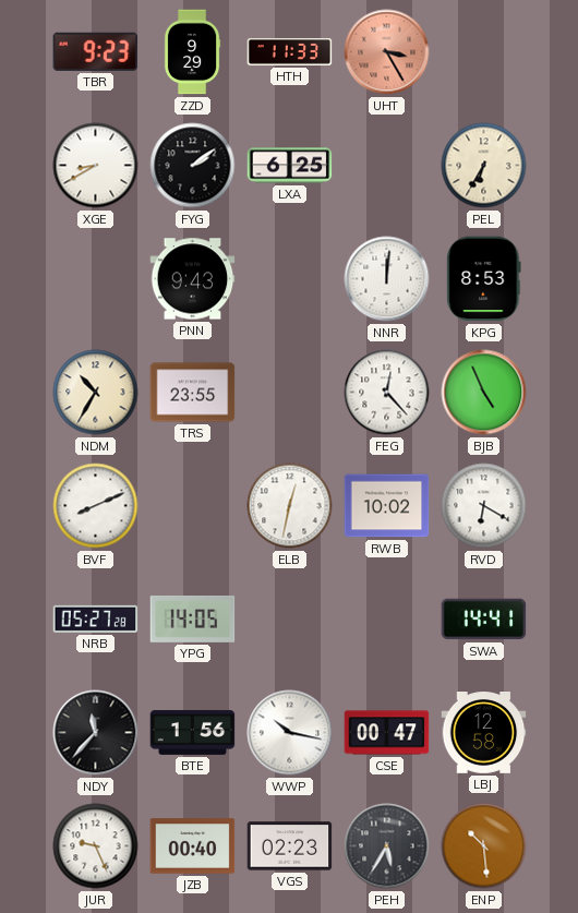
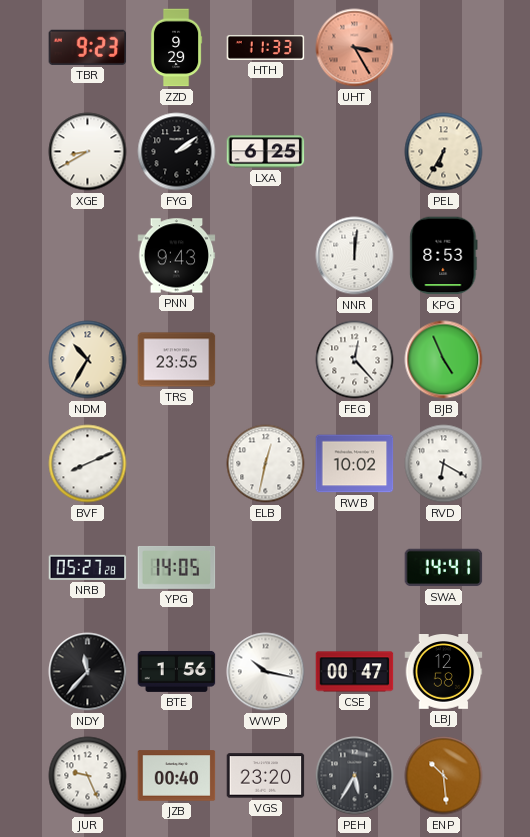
VGS: 02:23 -> 23:20 (266, 776)
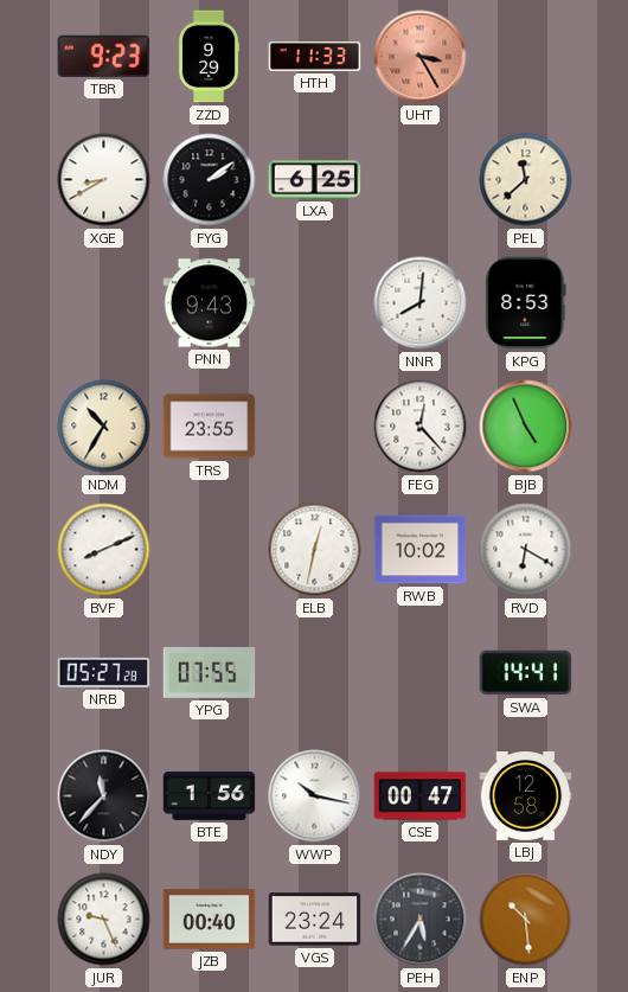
PEL: 6:35 -> 11:38 (526, 180)
NNR: 12:01 -> 8:01 (421, 303)
YPG: 14:05 -> 07:55 (210, 672)
VGS: 23:20 -> 23:24 (315, 920)
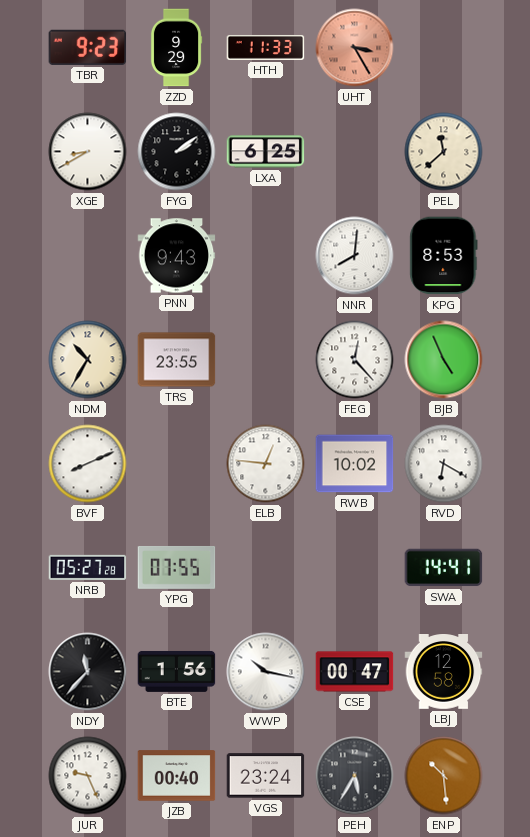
ELB: 12:32 -> 12:46 (266, 464)
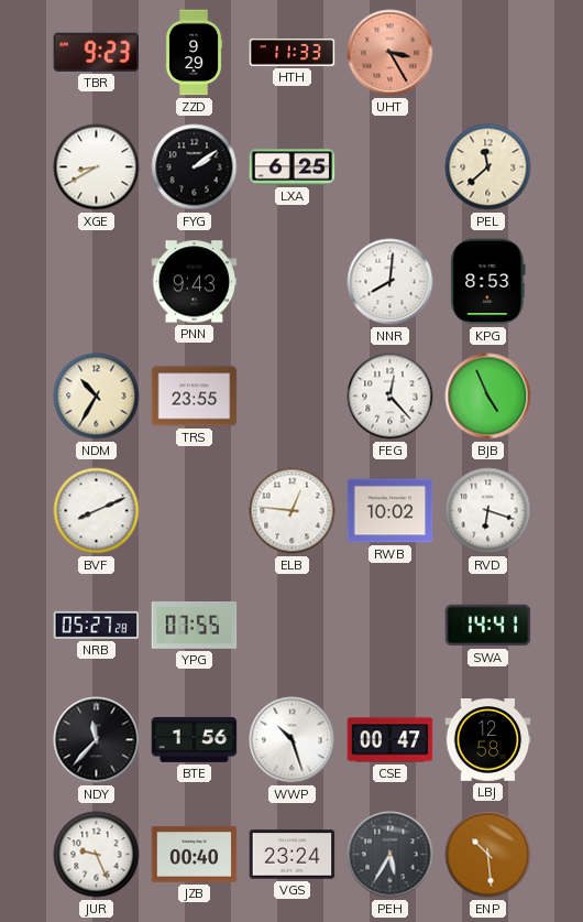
RVD: 6:20 -> 6:18 (488, 511)
WWP: 10:17 -> 10:27 (293, 740)
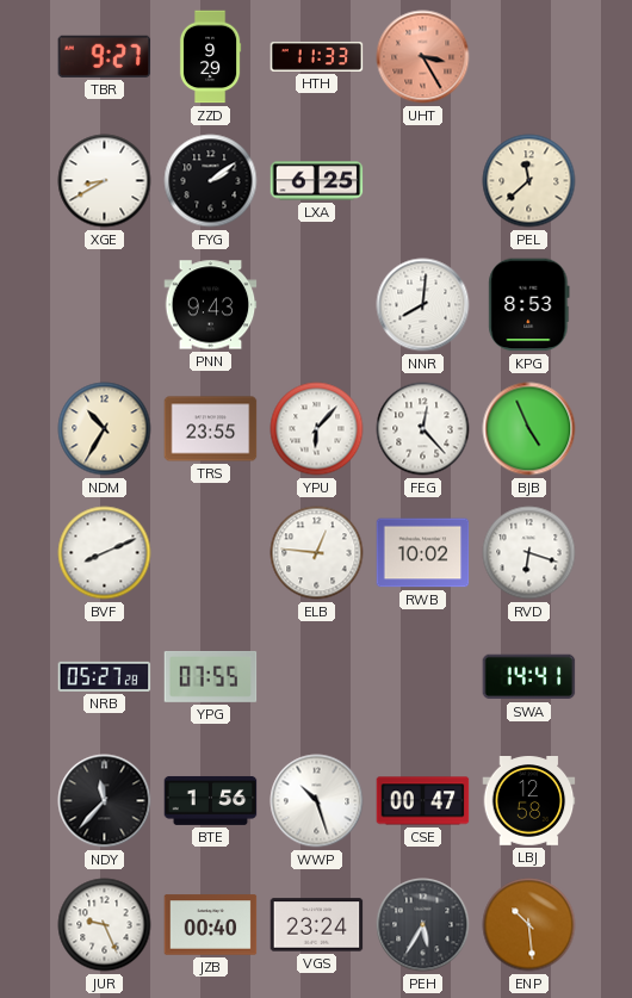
TBR: 9:23 -> 9:27 (105, 56)
YPU: none -> 6:07 (317, 429)
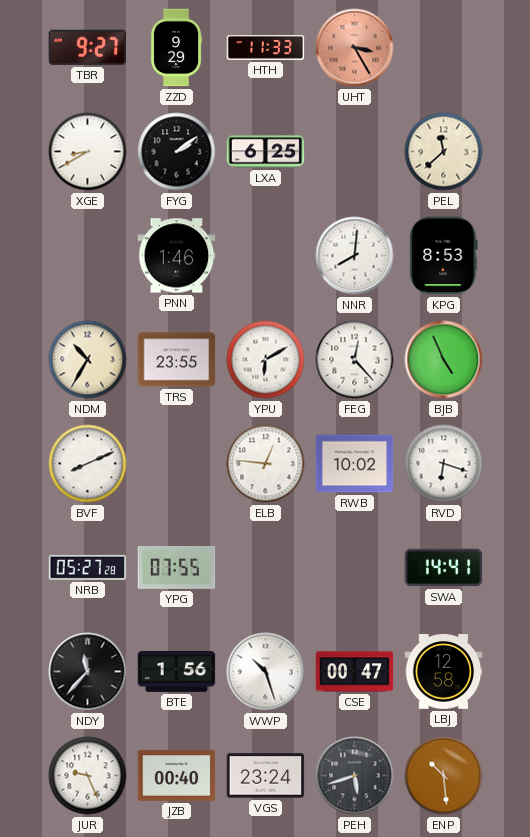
PNN: 9:43 -> 1:46 (177, 256)
YPU: 6:07 -> 6:10 (266, 360)
PEH: 5:35 -> 5:42 (355, 776)
